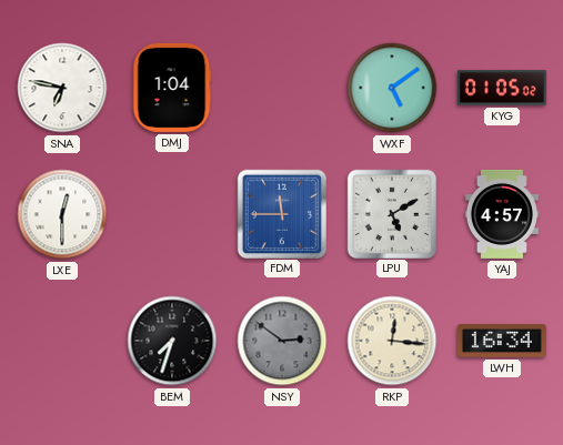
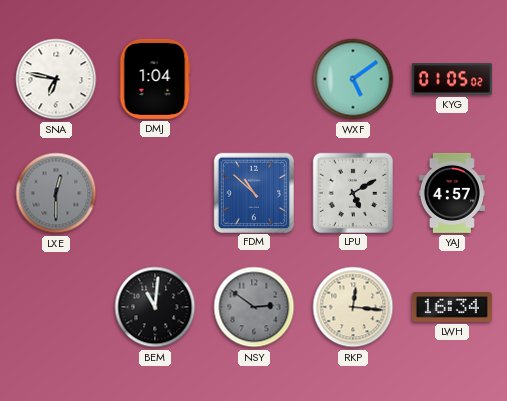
LXE dial: white -> grey (56, 193)
FDM: 11:45 -> 10:52 (253, 192)
BEM: 7:33 -> 11:01 (155, 307)
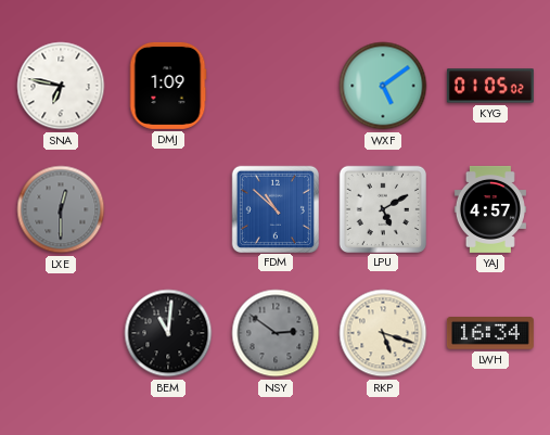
DMJ: 1:04 -> 1:09 (168, 86)
RKP: 12:16 -> 5:18 (383, 333)
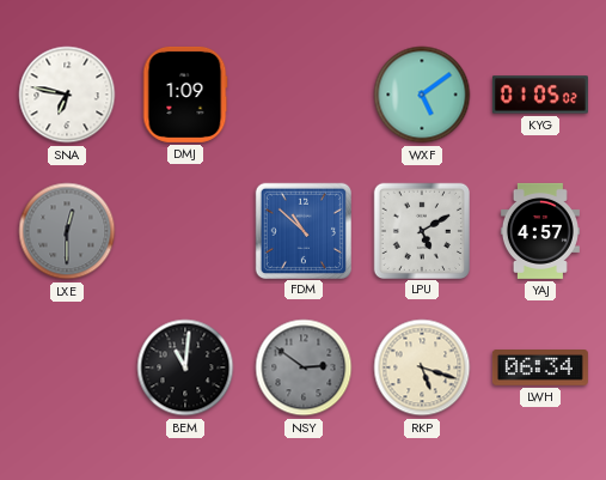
LWH: 16:34 -> 06:34 (540, 369)
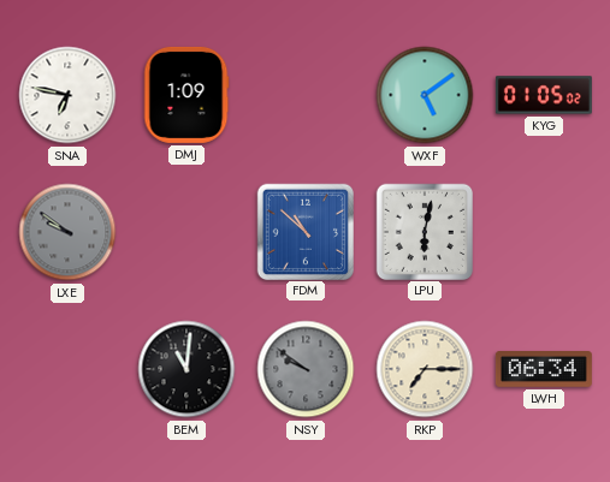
LXE: 12:30 -> 9:51 (67, 232)
LPU: 5:10 -> 6:02 (424, 231)
YAJ: 4:57 -> none (540, 231)
NSY: 2:51 -> 9:51 (306, 369)
RKP: 5:18 -> 7:15 (425, 369)
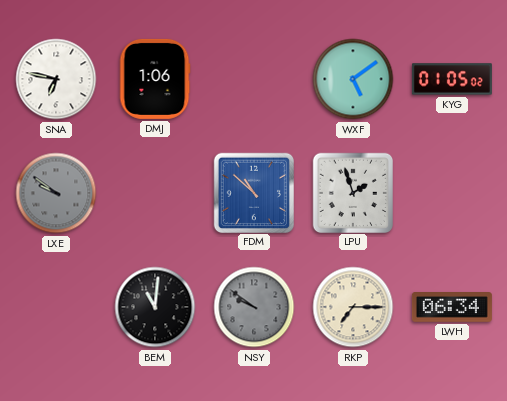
DMJ: 1:09 -> 1:06 (155, 79)
LPU: 6:02 -> 1:57 (352, 192)
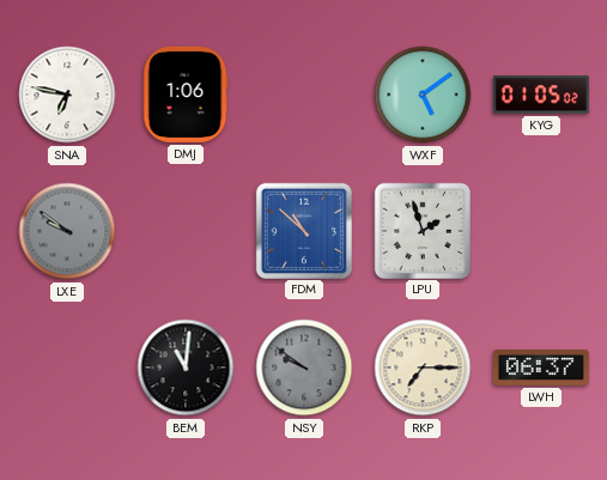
LWH: 06:34 -> 06:37 (541, 369)
